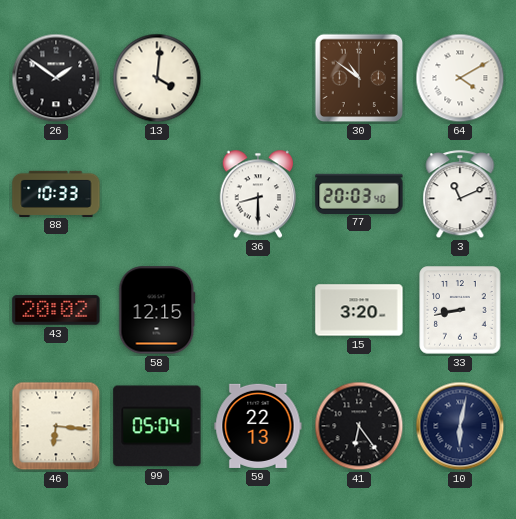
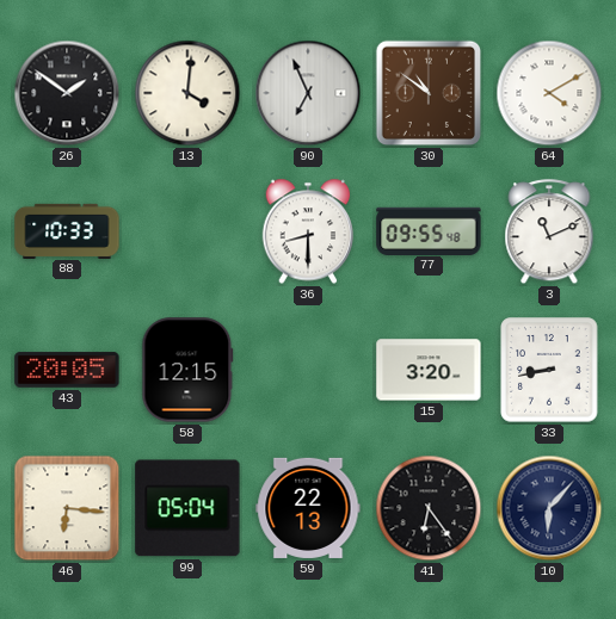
90: none -> 6:56 (308, 93)
77: 20:03 -> 09:55 (429, 230)
43: 20:02 -> 20:05 (67, 370)
10: 6:02 -> 6:07 (549, 508)
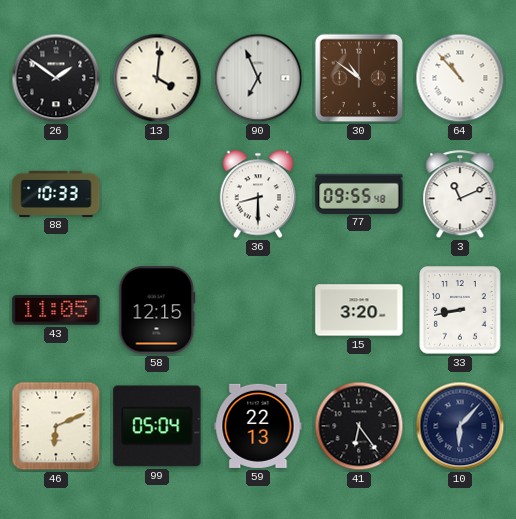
64: 4:10 -> 10:53 (460, 78)
43: 20:05 -> 11:05 (56, 310)
46: 6:16 -> 6:11 (56, 426)
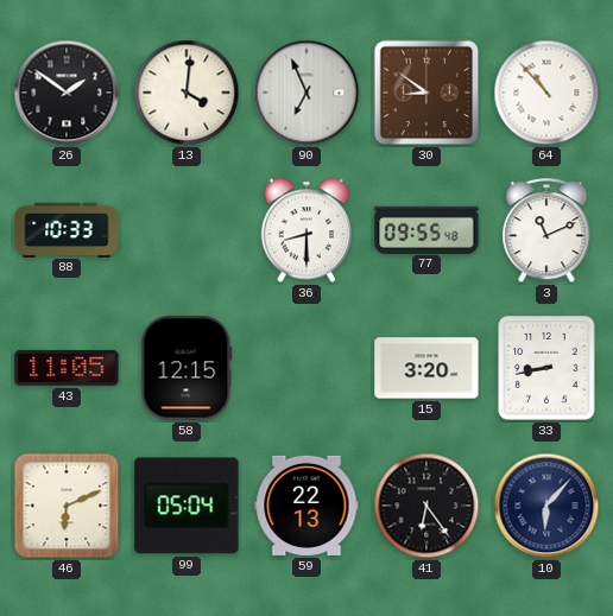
30: 10:51 -> 8:51 (426, 93)
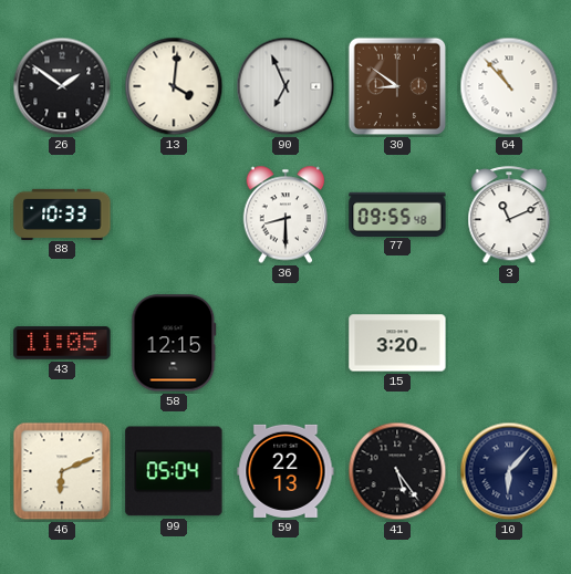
33: 8:43 -> none (546, 368)
41: 6:24 -> 5:24 (397, 471)
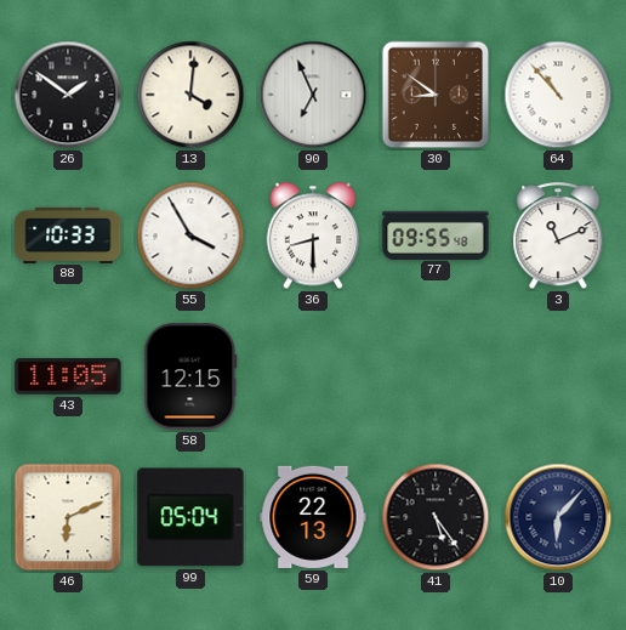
55: none -> 3:55 (190, 235)
15: 3:20 -> none (397, 343)
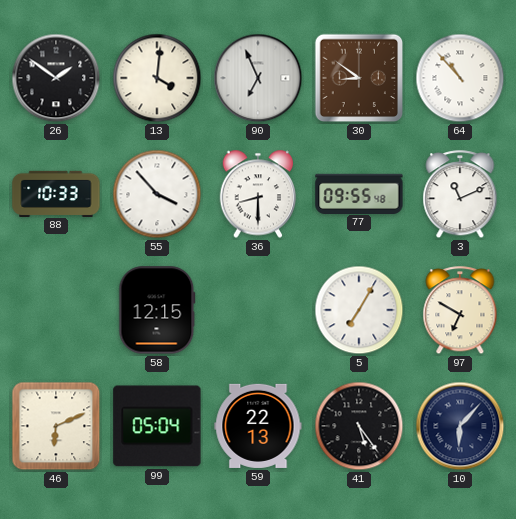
55: 3:55 -> 3:53 (157, 194)
43: 11:05 -> none (68, 376)
5: none -> 7:05 (359, 310)
97: none -> 6:50 (460, 311)
